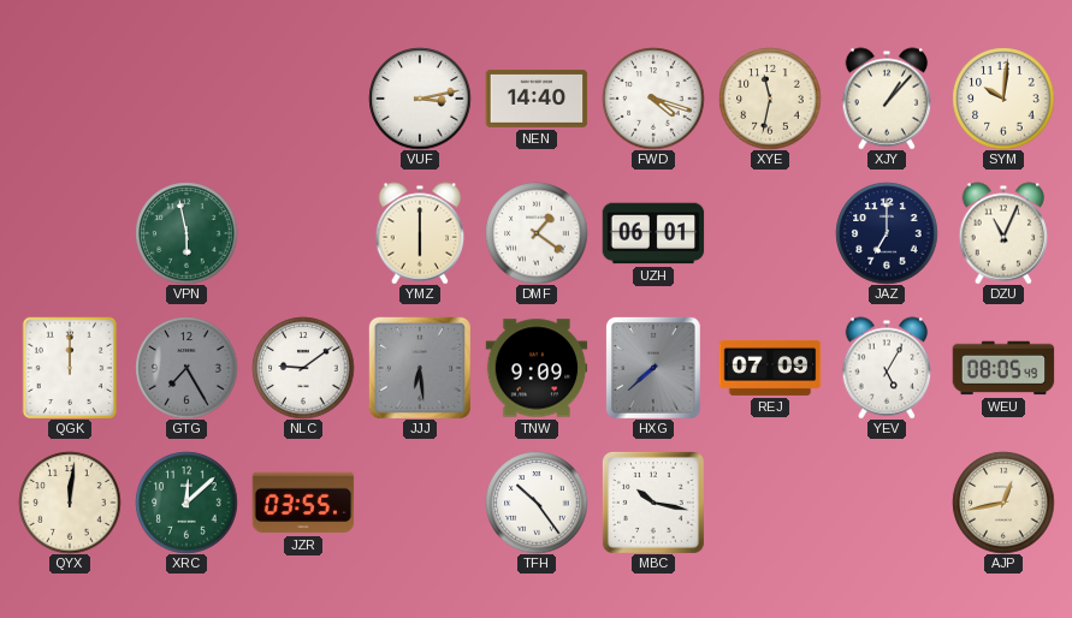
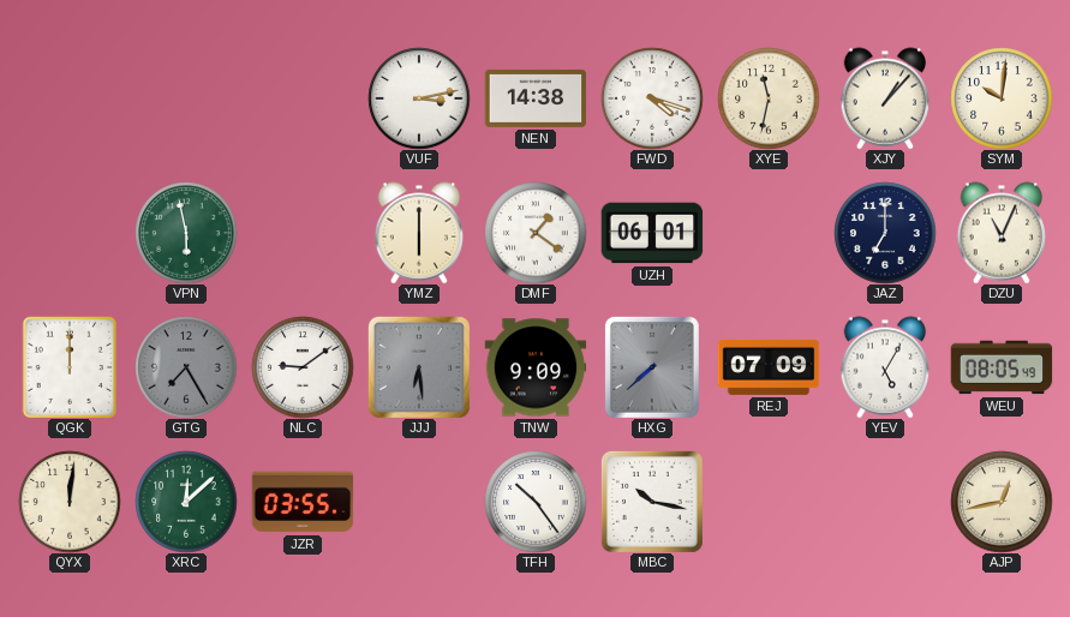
NEN: 14:40 -> 14:38 (536, 98)
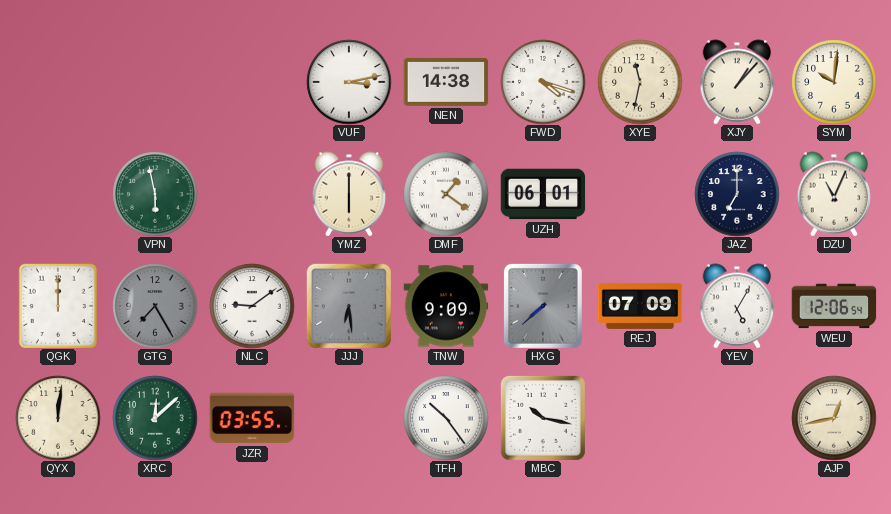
WEU: 08:05 -> 12:06 (834, 306)
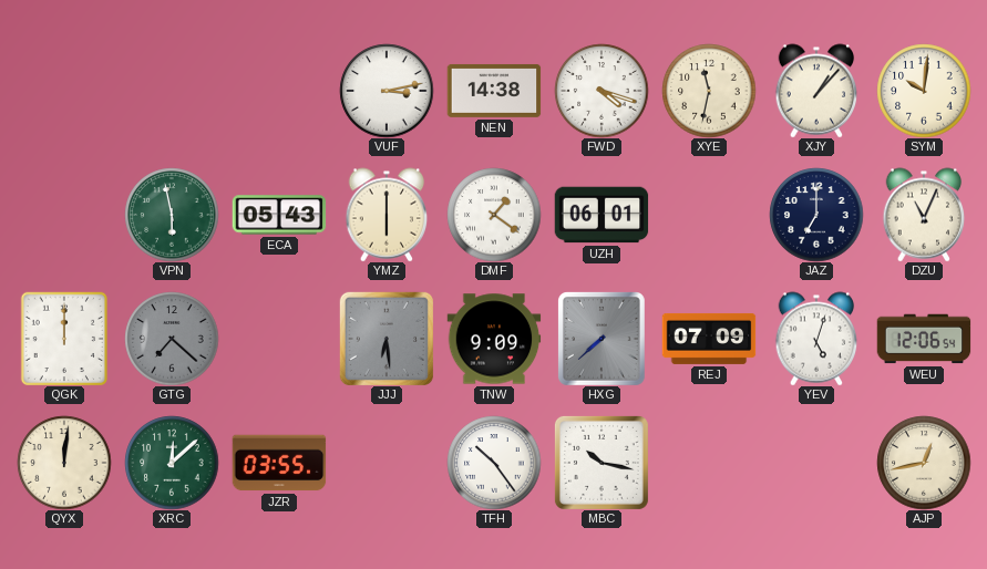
ECA: none -> 05:43 (279, 215)
GTG: 7:25 -> 7:22 (172, 339)
NLC: 9:09 -> none (252, 306)
YEV: 5:05 -> 5:03 (816, 339)
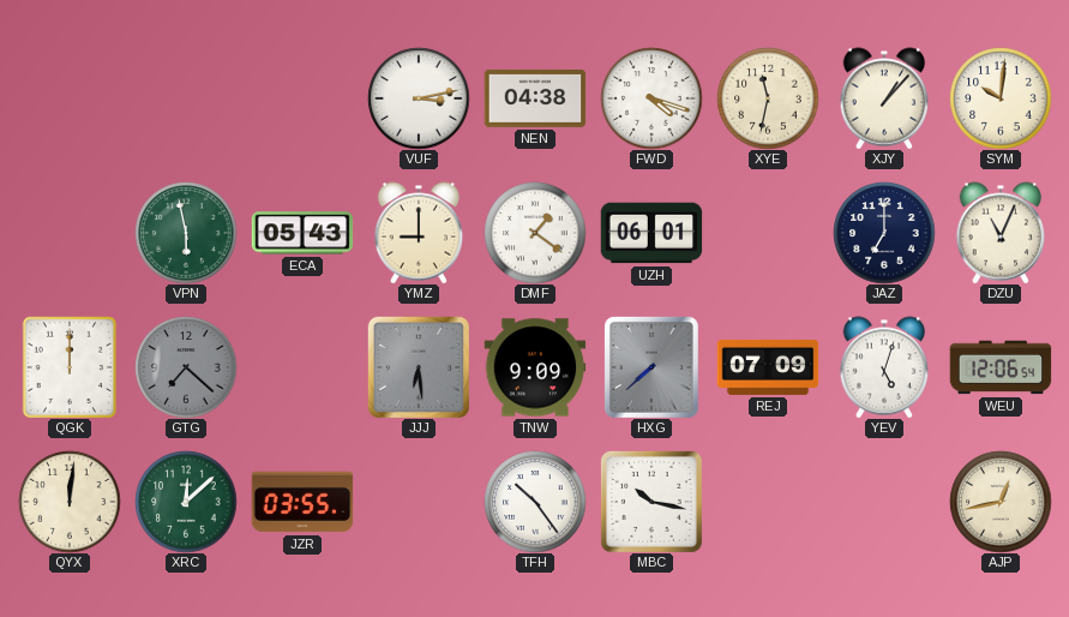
NEN: 14:38 -> 04:38 (535, 98)
YMZ: 6:00 -> 9:00 (419, 233)
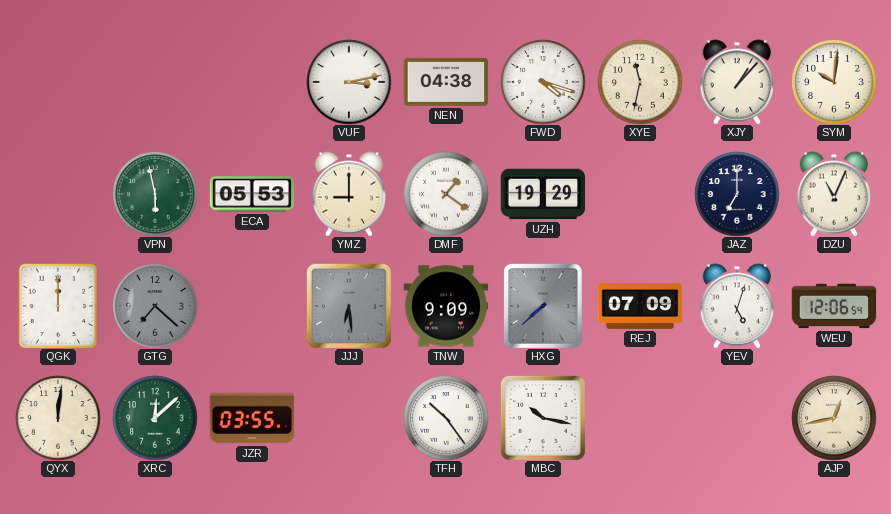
ECA: 05:43 -> 05:53 (252, 194)
UZH: 06:01 -> 19:29 (543, 194)
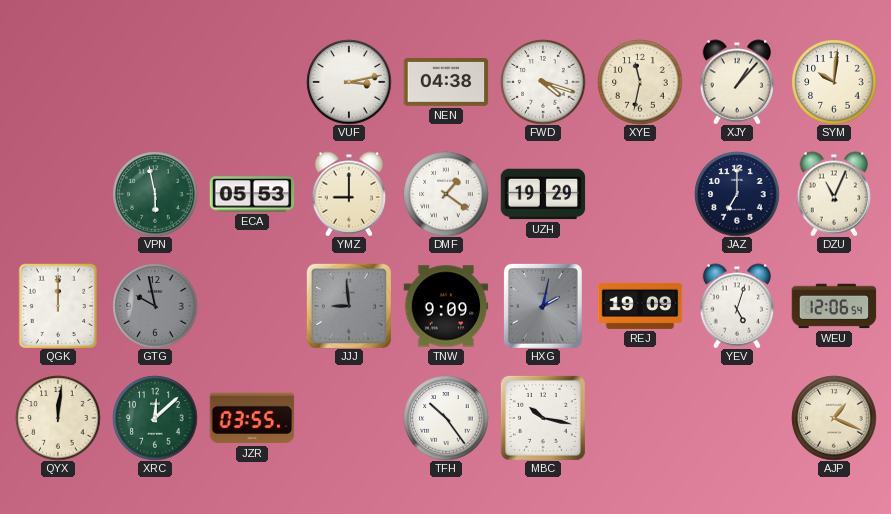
GTG: 7:22 -> 9:58 (155, 306)
JJJ: 6:29 -> 8:59 (349, 306)
HXG: 7:38 -> 2:02 (543, 306)
REJ: 07:09 -> 19:09 (640, 306)
AJP: 12:43 -> 1:19 (834, 418)
